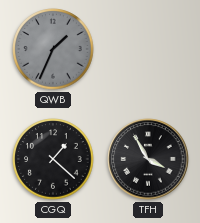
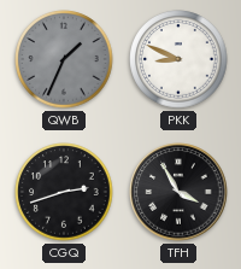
PKK: none -> 8:49 (178, 59)
CGQ: 1:22 -> 2:42 (64, 192)
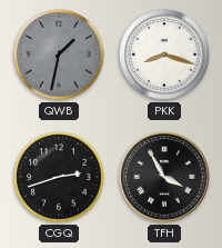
QWB: 1:34 -> 1:32 (59, 54)
PKK: 8:49 -> 8:18 (164, 54)
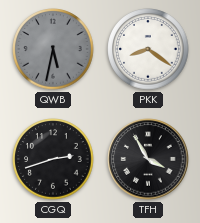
QWB: 1:32 -> 5:32 (53, 49)
PKK: 8:18 -> 8:21 (148, 49)
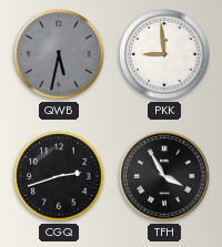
PKK: 8:21 -> 8:59 (164, 54)
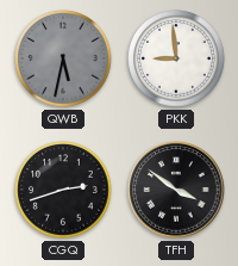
TFH: 3:55 -> 3:51 (176, 190)
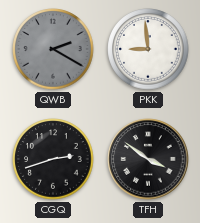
QWB: 5:32 -> 2:20 (53, 49)
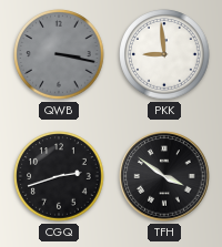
QWB: 2:20 -> 3:17 (59, 54)
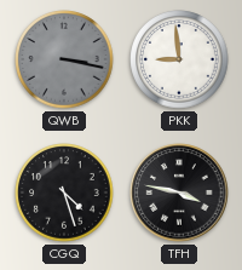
CGQ: 2:42 -> 4:27 (64, 193)
TFH: 3:51 -> 3:47 (179, 193)
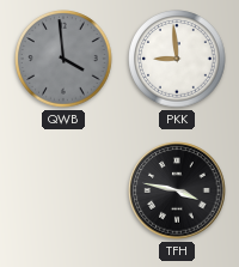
QWB: 3:17 -> 3:59 (63, 59)
CGQ: 4:27 -> none (64, 193)
